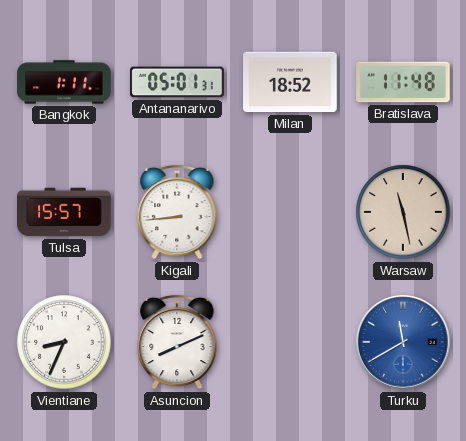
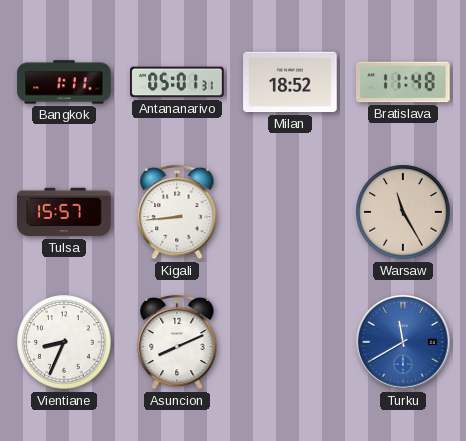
Warsaw: 11:28 -> 11:25 (403, 212)
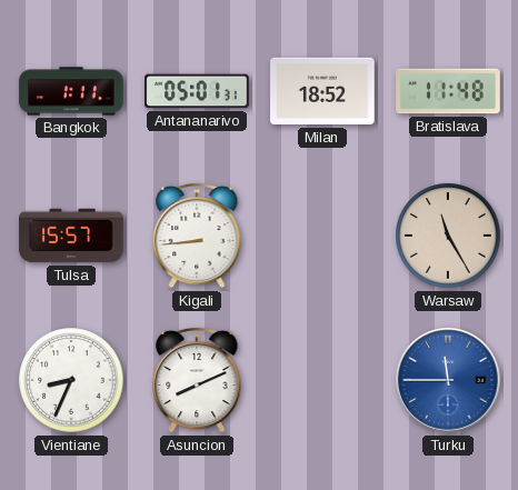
Turku: 11:40 -> 11:45 (448, 380)
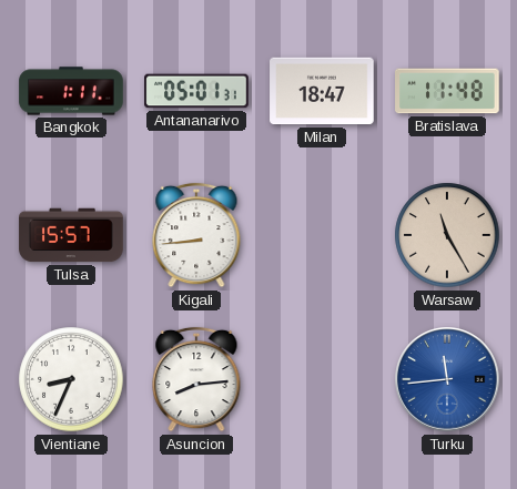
Milan: 18:52 -> 18:47 (322, 91)
Asuncion: 8:11 -> 8:14 (196, 379)
Turku: 11:45 -> 11:44 (447, 379)
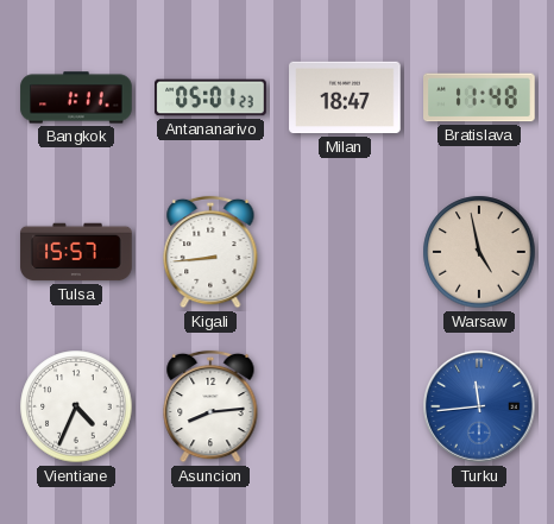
Antananarivo: 05:01:31 -> 05:01:23 (210, 97)
Warsaw: 11:25 -> 4:58 (479, 252)
Vientiane: 8:34 -> 4:34 (76, 406)
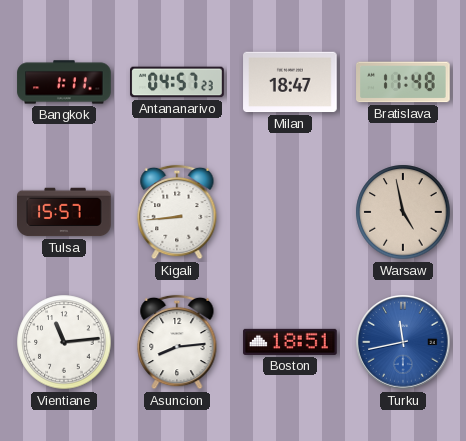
Antananarivo: 05:01 -> 04:57 (177, 82)
Vientiane: 4:34 -> 11:14 (64, 342)
Boston: none -> 18:51 (290, 342)
Turku: 11:44 -> 11:43 (403, 342)
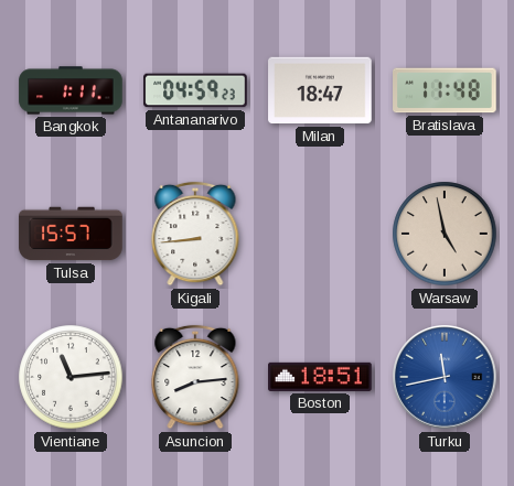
Antananarivo: 04:57 -> 04:59 (195, 90)
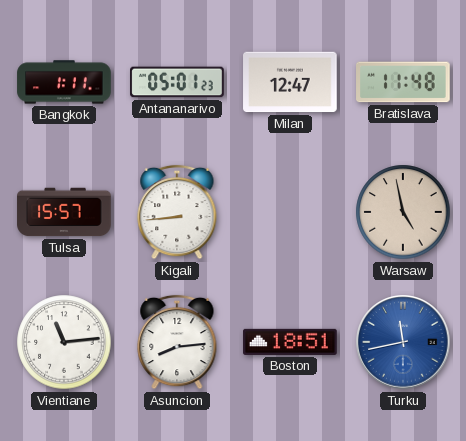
Antananarivo: 04:59 -> 05:01 (177, 82)
Milan: 18:47 -> 12:47 (290, 82)
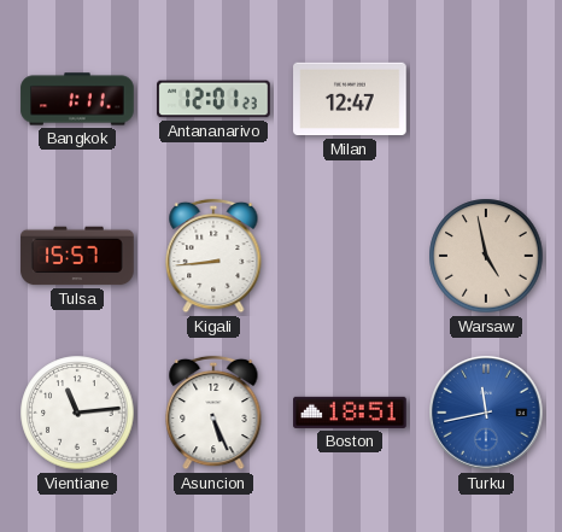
Antananarivo: 05:01 -> 12:01 (213, 99)
Bratislava: 11:48 -> none (403, 82)
Asuncion: 8:14 -> 5:26 (213, 413)
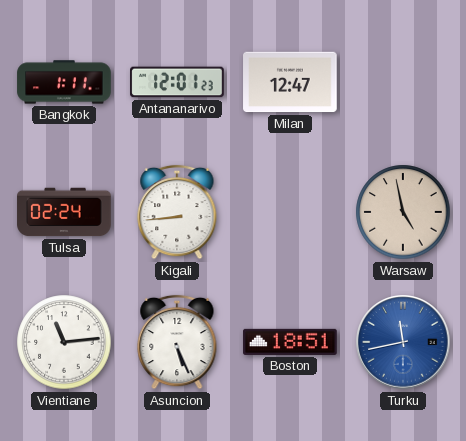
Tulsa: 15:57 -> 02:24 (64, 212)
